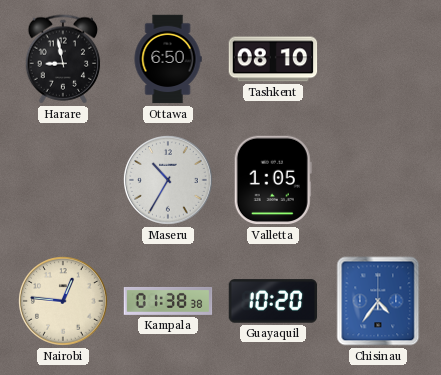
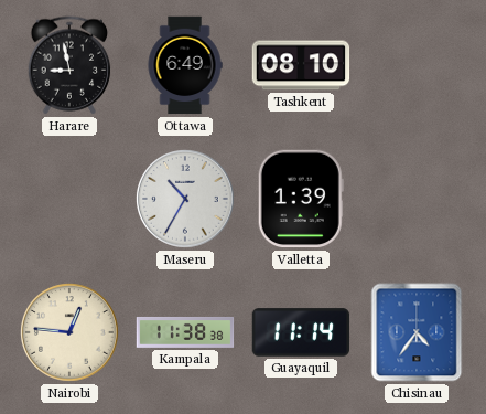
Ottawa: 6:50 -> 6:49 (185, 65)
Valletta: 1:05 -> 1:39 (301, 199)
Kampala: 01:38 -> 11:38 (185, 332)
Guayaquil: 10:20 -> 11:14 (301, 332)
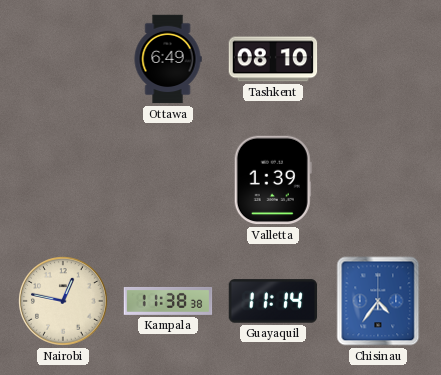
Harare: 8:58 -> none (69, 65)
Maseru: 10:35 -> none (186, 200)
Nairobi: 12:46 -> 12:47 (64, 302)
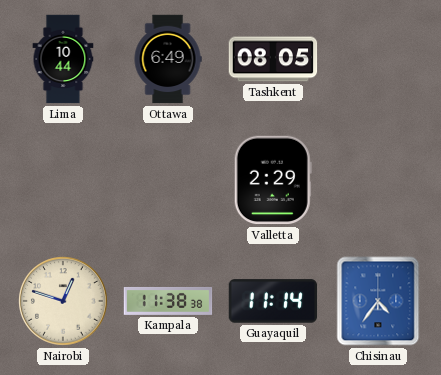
Lima: none -> 10:44 (63, 59)
Tashkent: 08:10 -> 08:05 (273, 59)
Valletta: 1:39 -> 2:29 (273, 180)
Nairobi: 12:47 -> 12:48 (64, 302)
